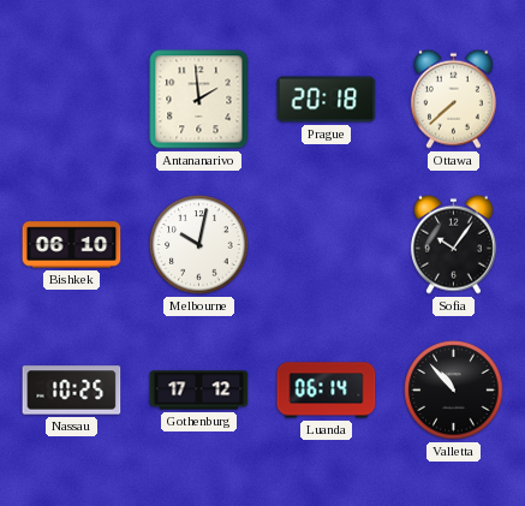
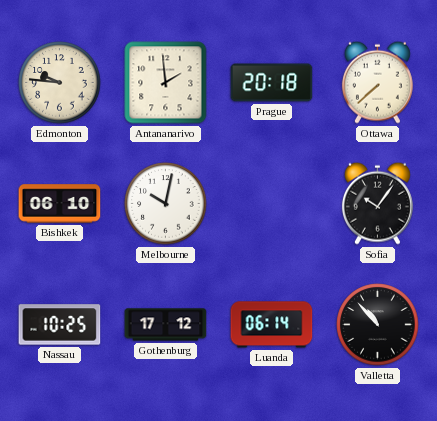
Edmonton: none -> 9:46 (60, 83)
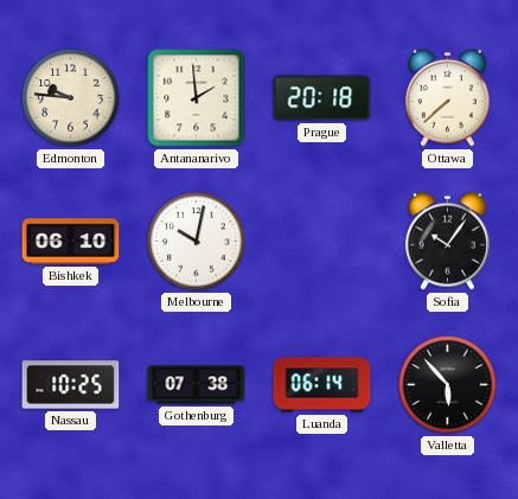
Gothenburg: 17:12 -> 07:38 (197, 385)
Valletta: 10:53 -> 5:53 (448, 385)
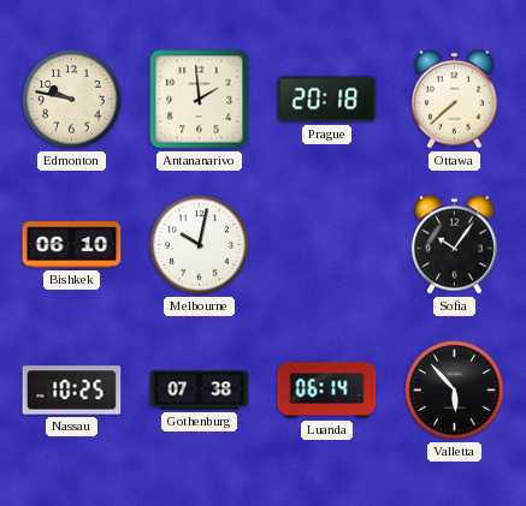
Edmonton: 9:46 -> 9:47 (72, 100)
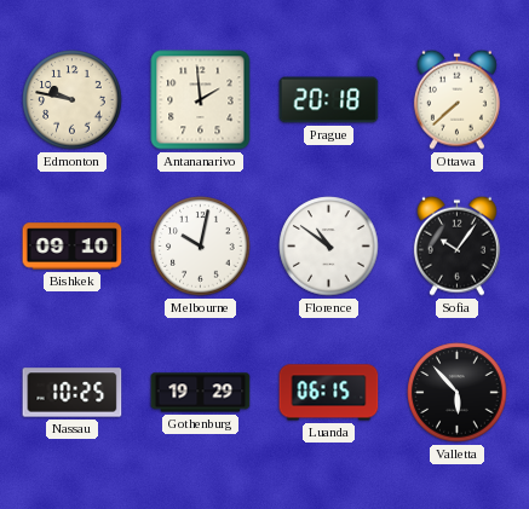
Bishkek: 06:10 -> 09:10 (73, 247)
Florence: none -> 10:51 (329, 247)
Gothenburg: 07:38 -> 19:29 (201, 393)
Luanda: 06:14 -> 06:15 (329, 393)
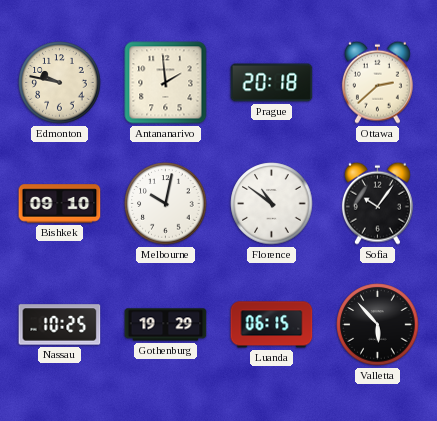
Ottawa: 7:38 -> 2:38 (377, 82)
